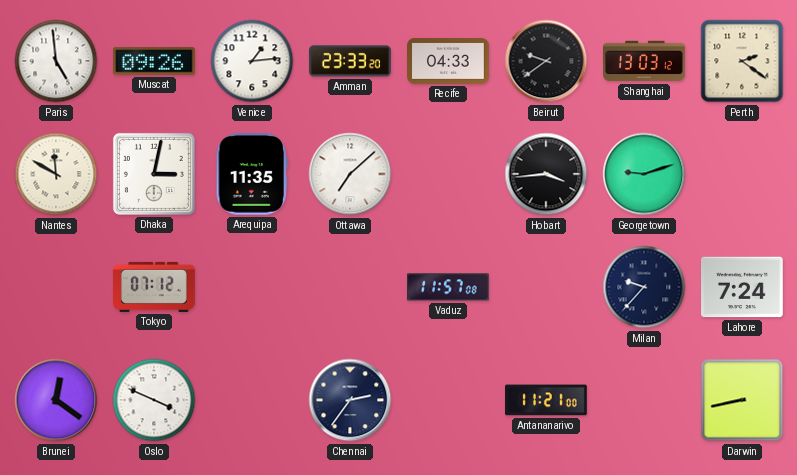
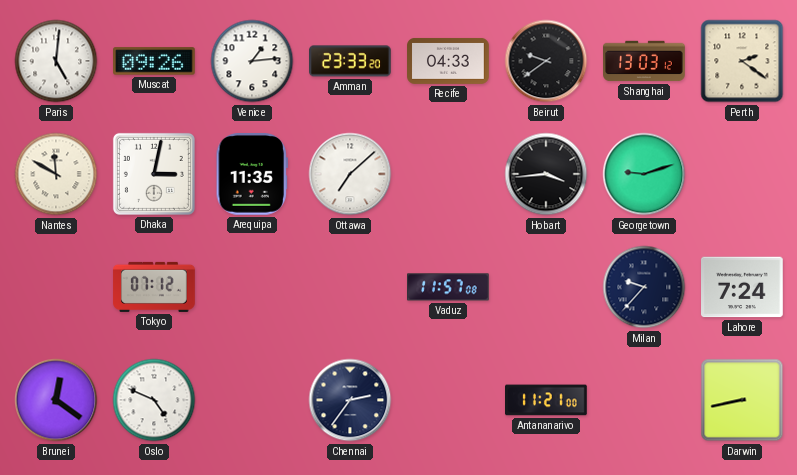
Paris: 4:59 -> 5:01 (56, 61)
Oslo: 3:49 -> 4:49 (154, 400)
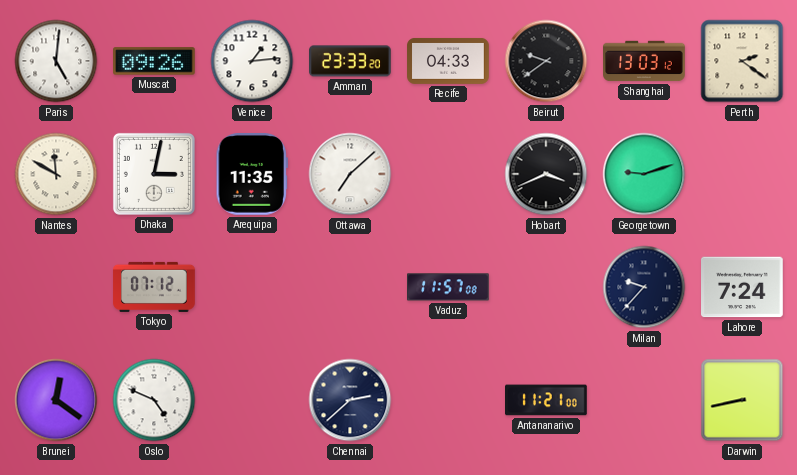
Hobart: 3:44 -> 3:41 (546, 174)
Chennai: 2:36 -> 2:38 (350, 400)
